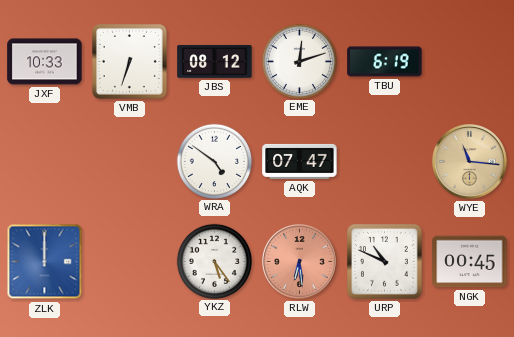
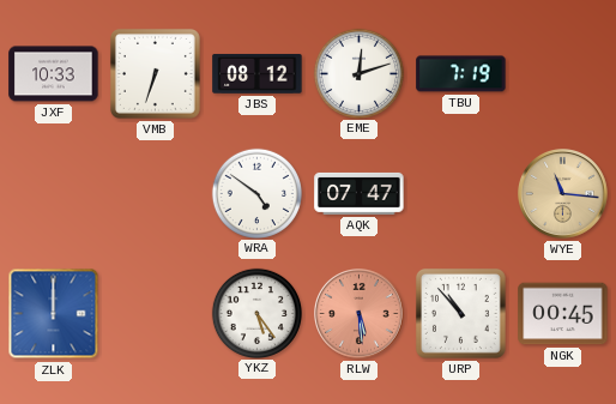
TBU: 6:19 -> 7:19 (461, 74)
RLW: 6:29 -> 5:29 (360, 314)
URP: 10:49 -> 10:53 (460, 313)
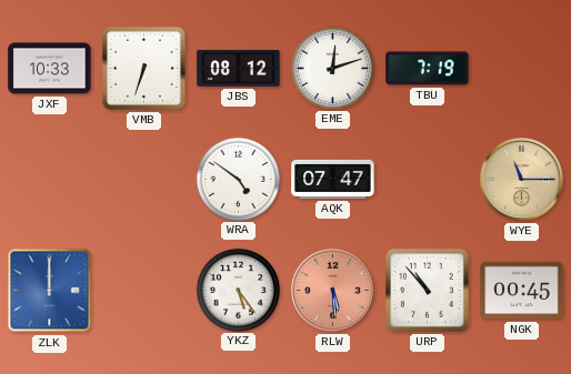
WYE: 11:16 -> 11:15 (522, 180)
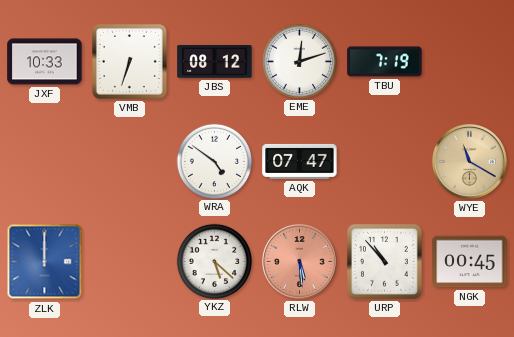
WYE: 11:15 -> 11:20 (470, 162)
YKZ: 5:24 -> 5:22 (214, 261)
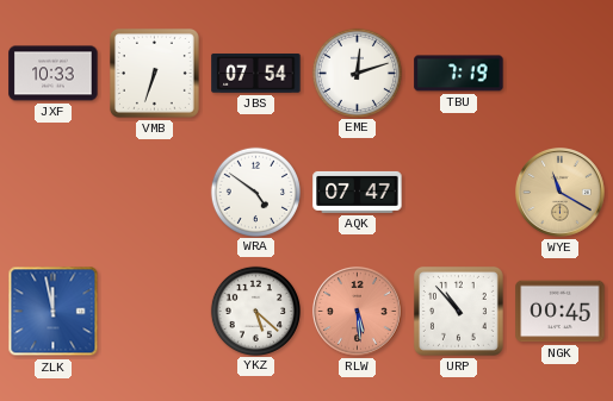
JBS: 08:12 -> 07:54 (256, 73)
ZLK: 12:00 -> 11:58 (54, 312)
